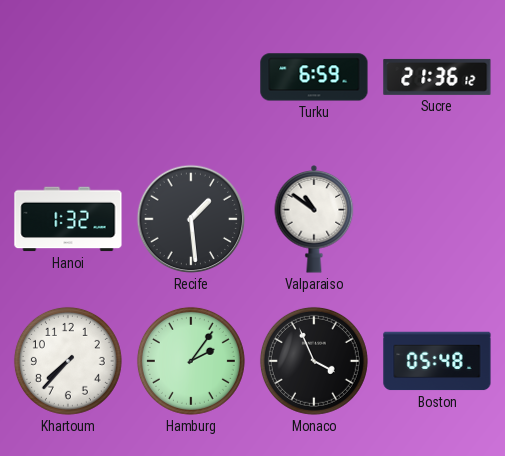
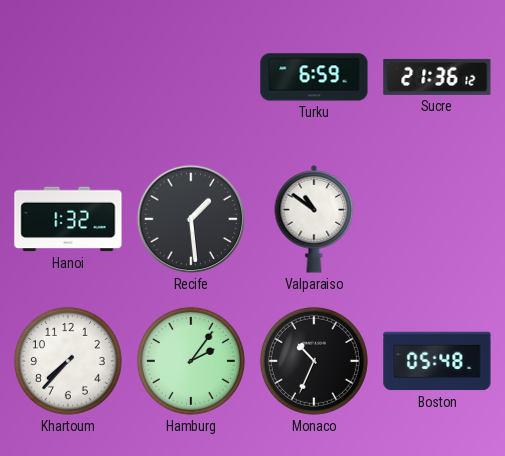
Monaco: 3:56 -> 10:34 (314, 361)
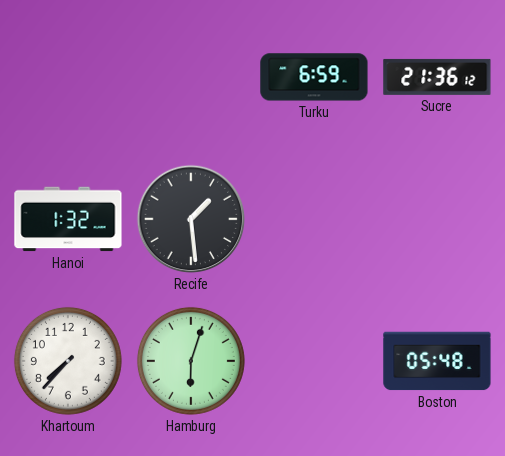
Valparaiso: 10:51 -> none (314, 220)
Hamburg: 2:06 -> 6:03 (191, 361)
Monaco: 10:34 -> none (314, 361)
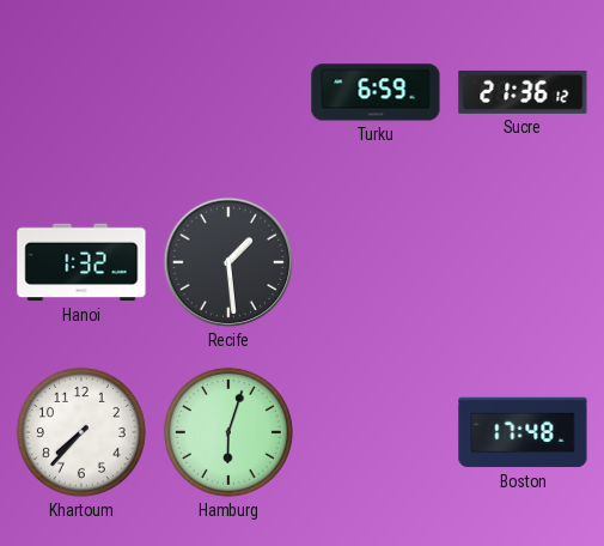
Boston: 05:48 -> 17:48 (523, 432)
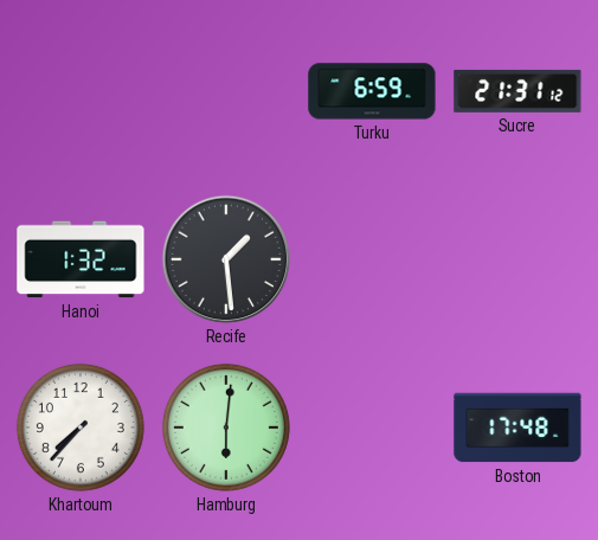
Sucre: 21:36 -> 21:31 (517, 91)
Hamburg: 6:03 -> 6:01 (226, 427)
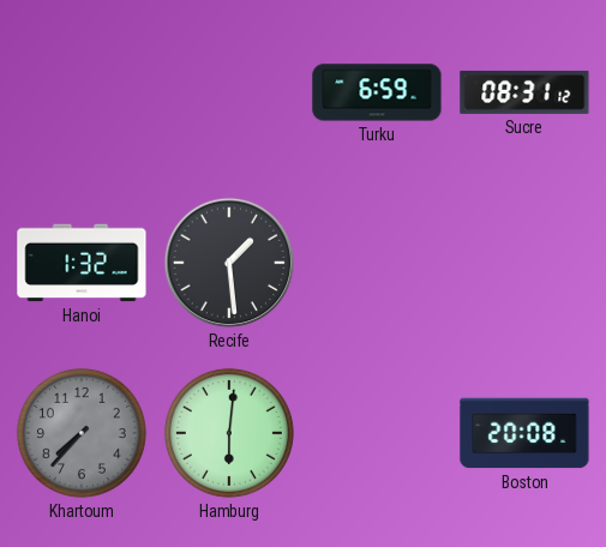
Sucre: 21:31 -> 08:31 (524, 92)
Khartoum dial: white -> grey (82, 433)
Boston: 17:48 -> 20:08 (524, 433)
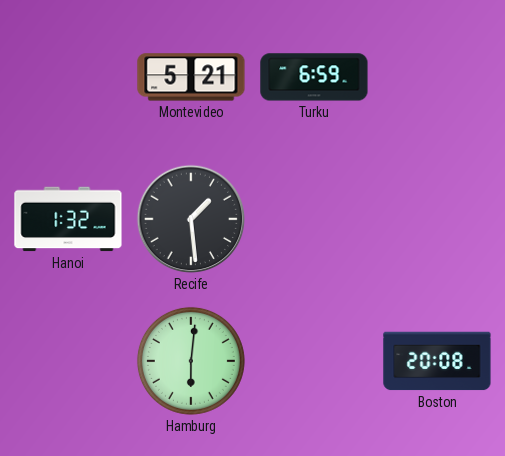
Montevideo: none -> 5:21 (191, 77)
Sucre: 08:31 -> none (524, 92)
Khartoum: 7:37 -> none (82, 433)
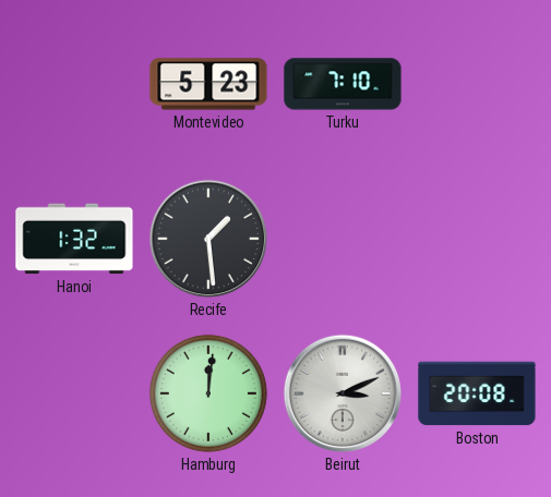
Montevideo: 5:21 -> 5:23 (208, 84)
Turku: 6:59 -> 7:10 (343, 84)
Hamburg: 6:01 -> 12:01 (208, 393)
Beirut: none -> 3:11 (343, 393)
